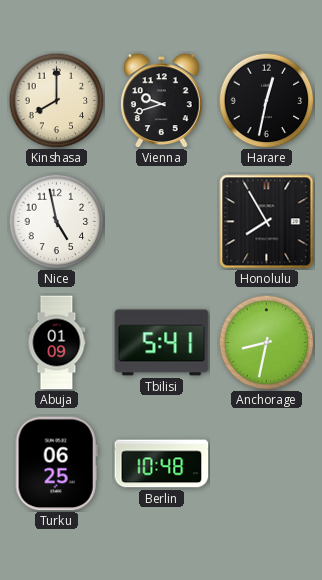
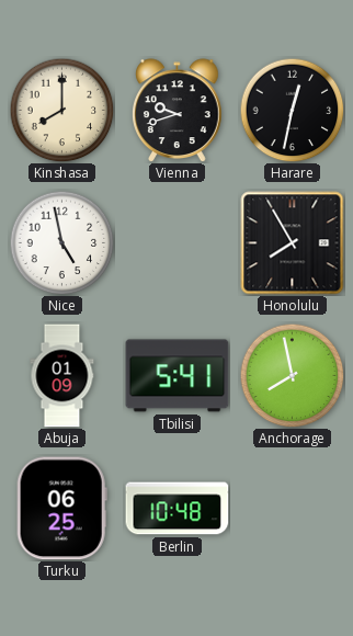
Anchorage: 8:32 -> 7:58 (292, 375)
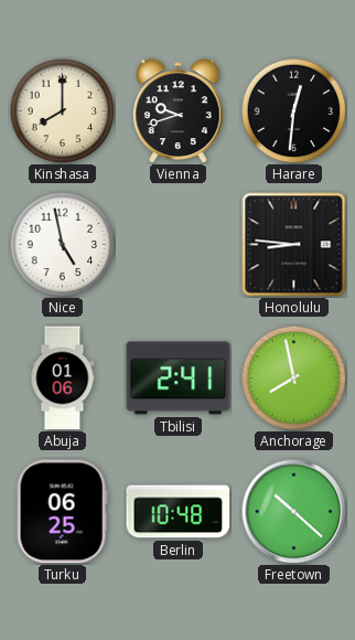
Harare: 12:32 -> 12:31 (293, 110)
Honolulu: 7:55 -> 8:46 (294, 245)
Abuja: 01:09 -> 01:06 (63, 378)
Tbilisi: 5:41 -> 2:41 (179, 378)
Freetown: none -> 10:22 (293, 511)
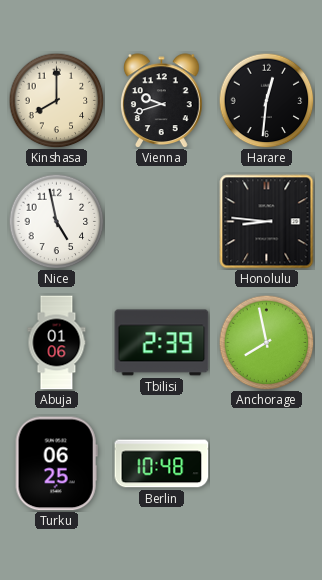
Tbilisi: 2:41 -> 2:39 (162, 343)
Freetown: 10:22 -> none (293, 511)
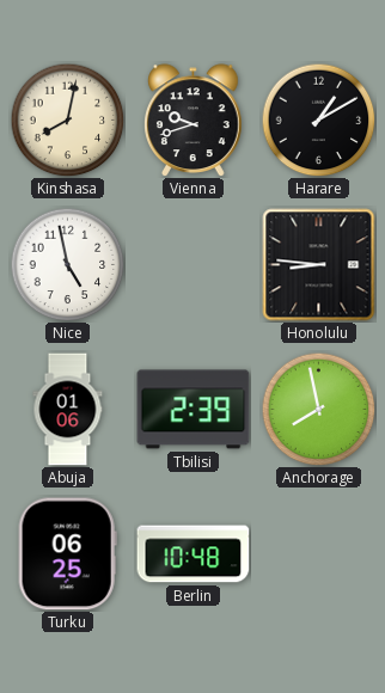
Kinshasa: 8:00 -> 8:02 (67, 119)
Harare: 12:31 -> 1:10 (318, 119)
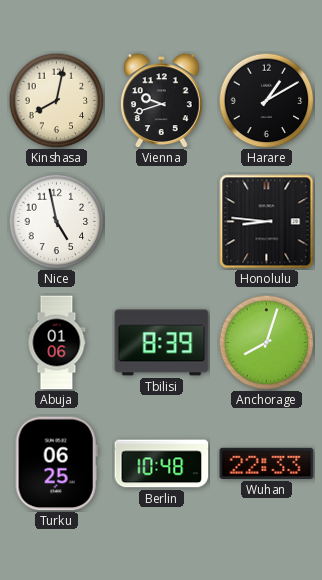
Tbilisi: 2:39 -> 8:39 (162, 343)
Anchorage: 7:58 -> 8:03 (266, 342)
Wuhan: none -> 22:33 (267, 463)
